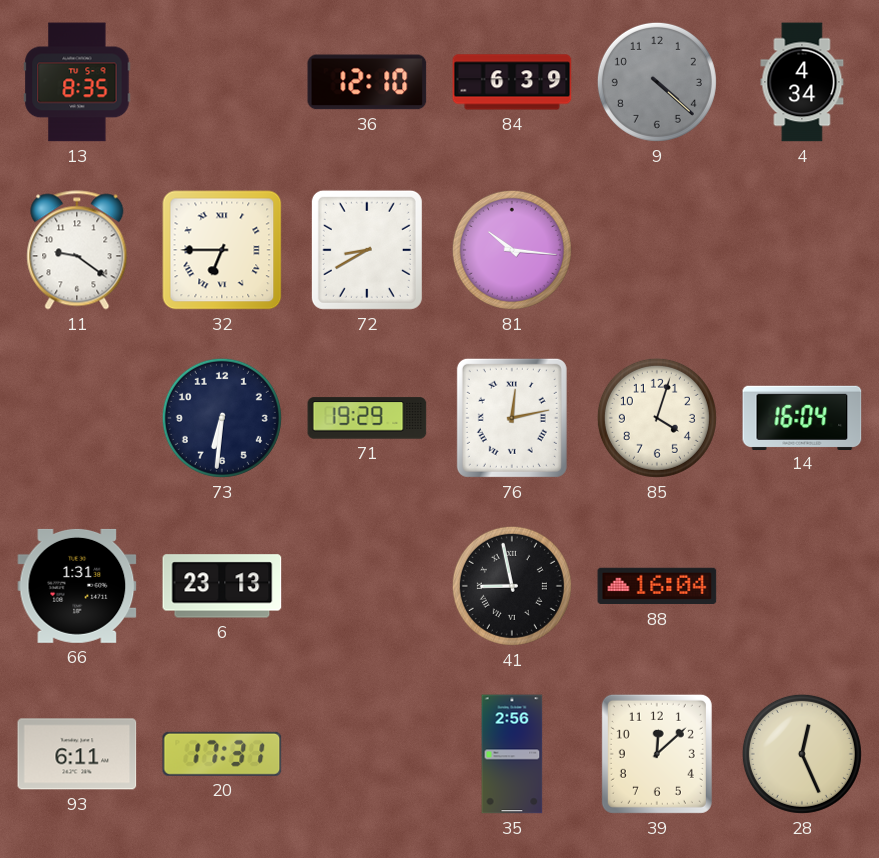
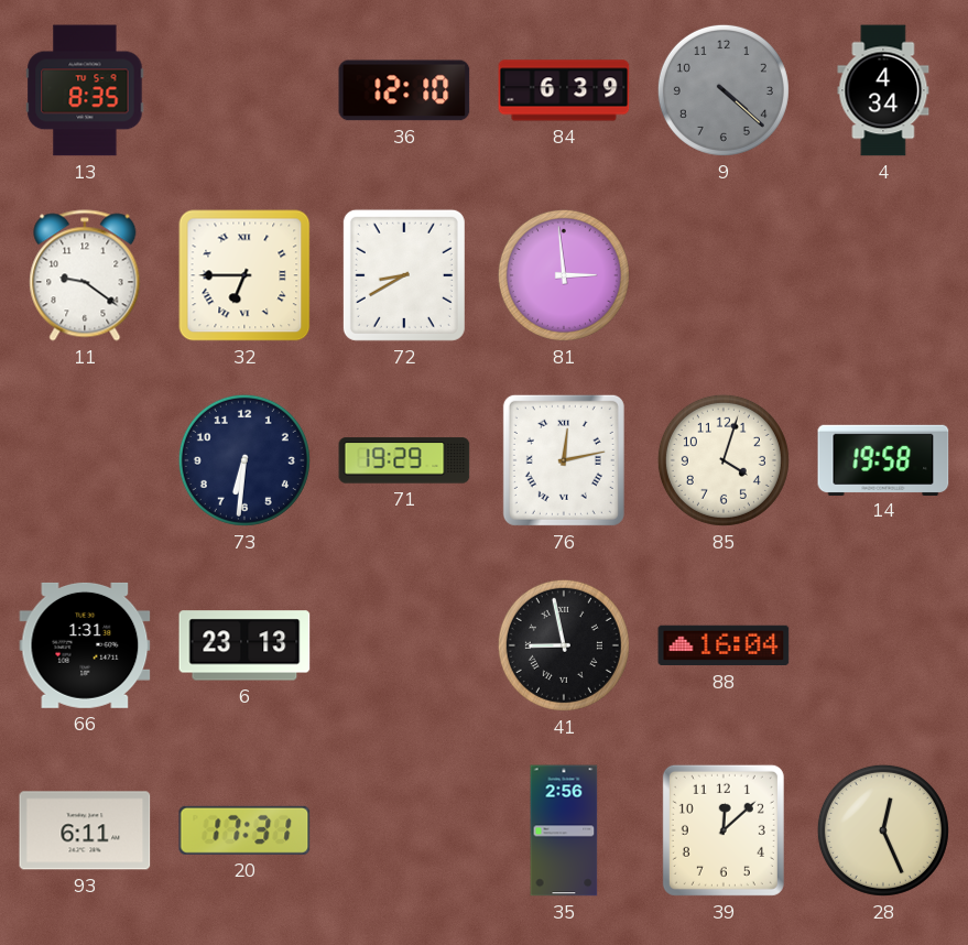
81: 10:16 -> 2:59 (564, 275)
14: 16:04 -> 19:58 (883, 459)
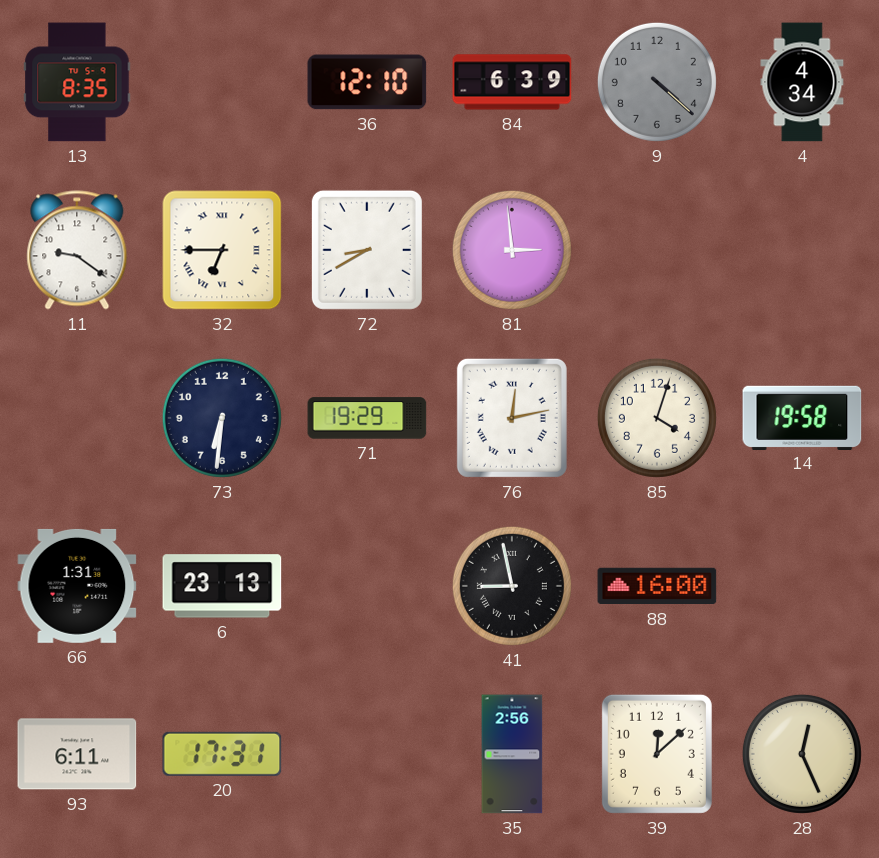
88: 16:04 -> 16:00 (657, 586)
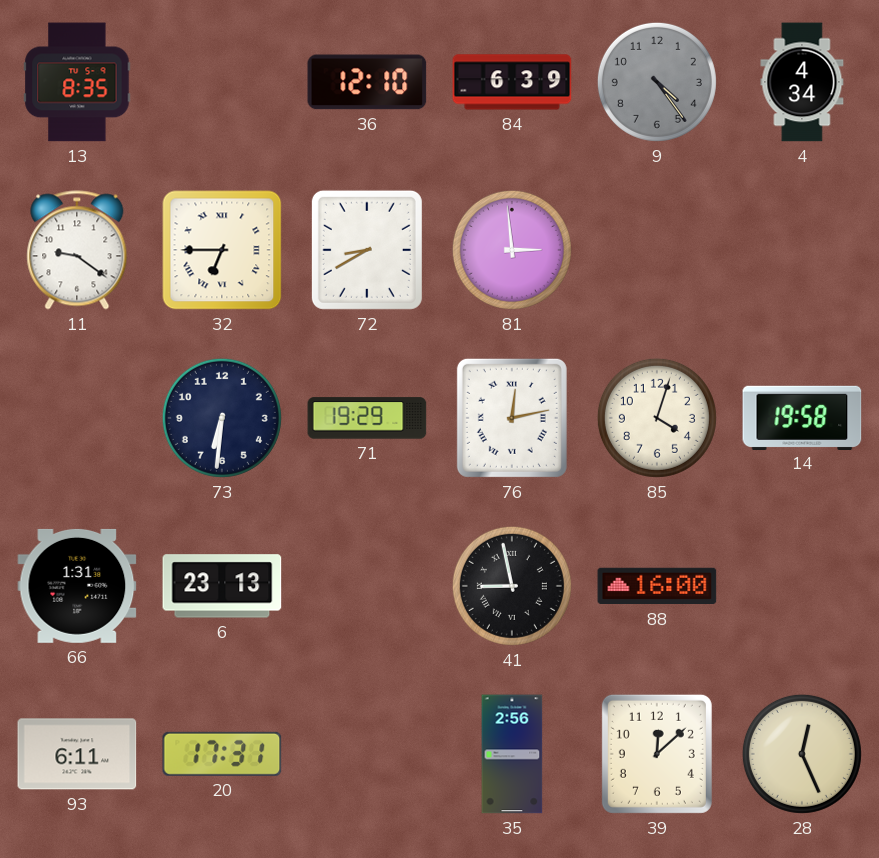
9: 4:22 -> 4:24 (657, 82)
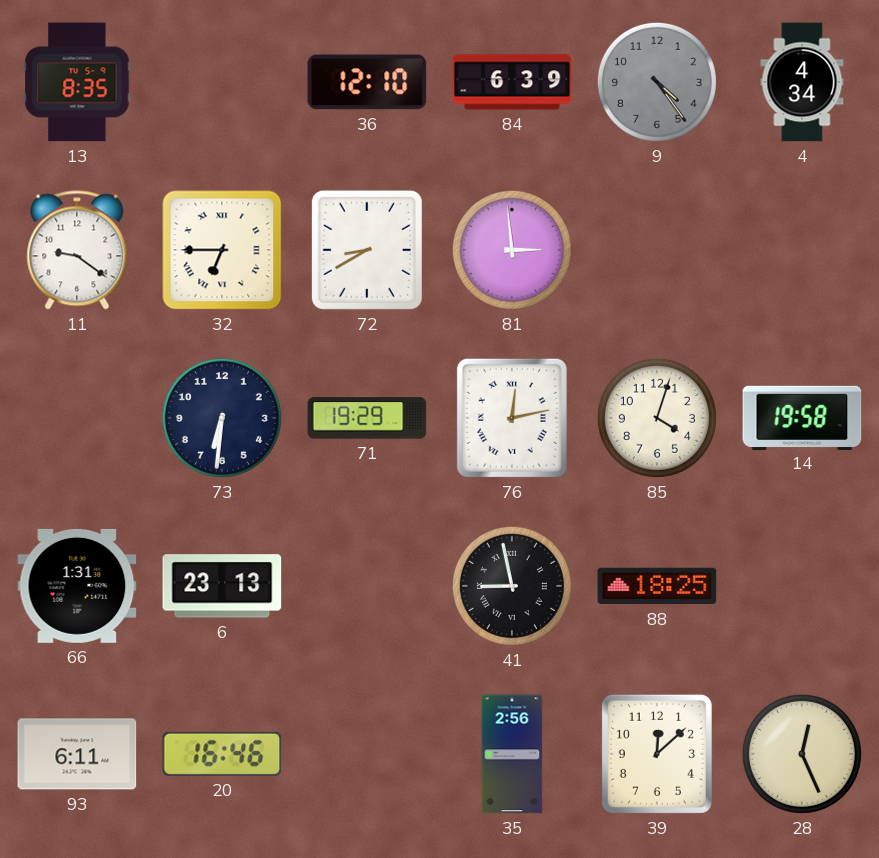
88: 16:00 -> 18:25 (657, 586)
20: 17:31 -> 16:46 (222, 754)
